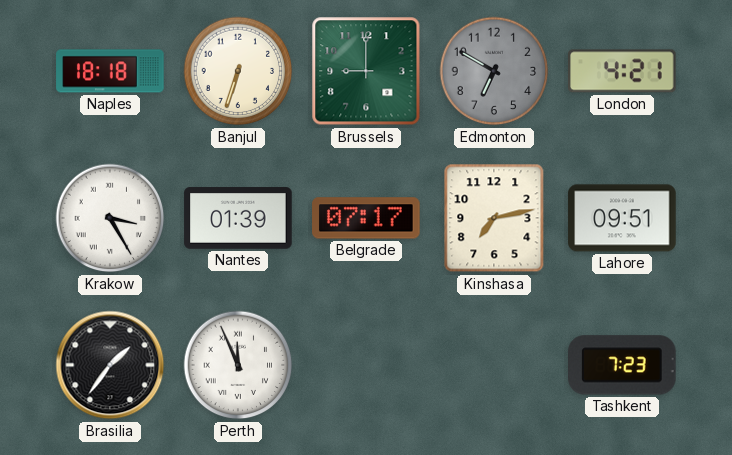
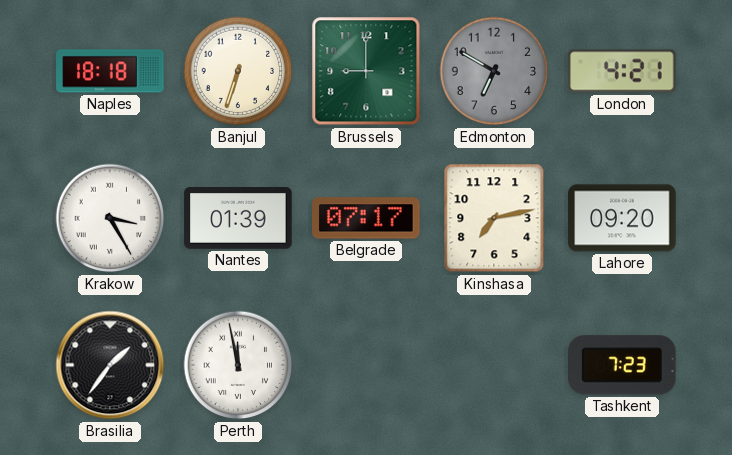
Lahore: 09:51 -> 09:20 (622, 218)
Perth: 11:56 -> 11:58 (238, 365)
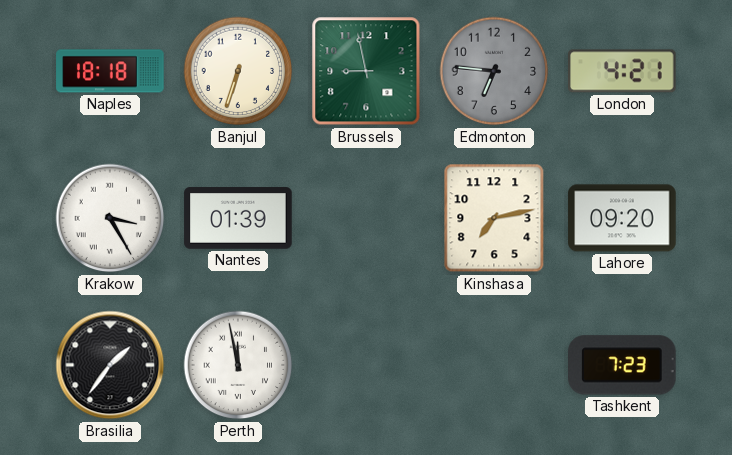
Brussels: 9:00 -> 8:58 (366, 71)
Edmonton: 6:50 -> 6:46 (494, 71)
Belgrade: 07:17 -> none (366, 218)
